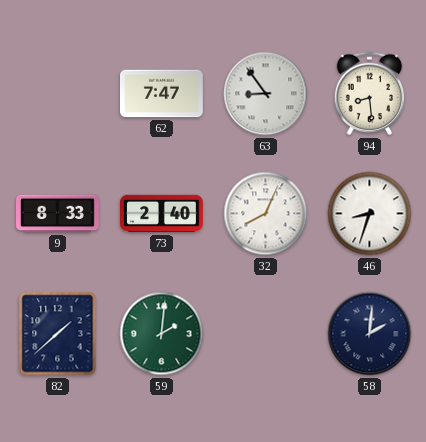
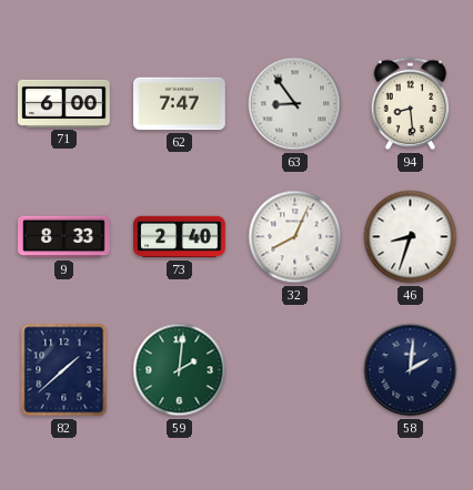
71: none -> 6:00 (64, 103)
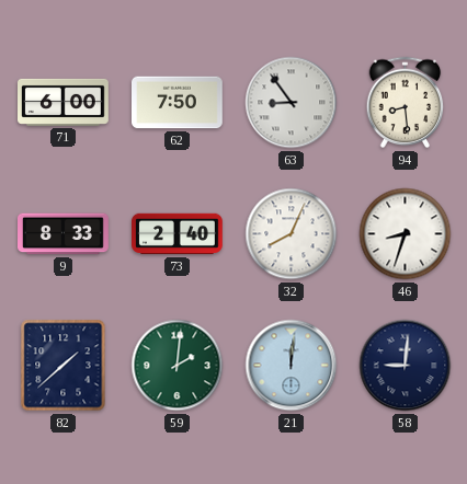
62: 7:47 -> 7:50 (178, 103)
21: none -> 12:01 (292, 366)
58: 2:01 -> 9:01 (406, 366)
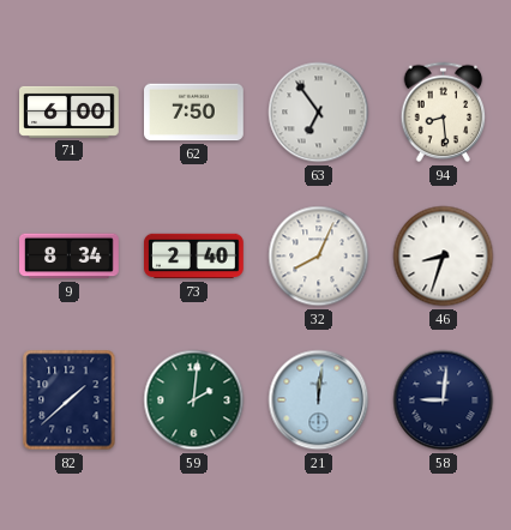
63: 8:54 -> 6:54 (319, 113)
9: 8:33 -> 8:34 (70, 257)
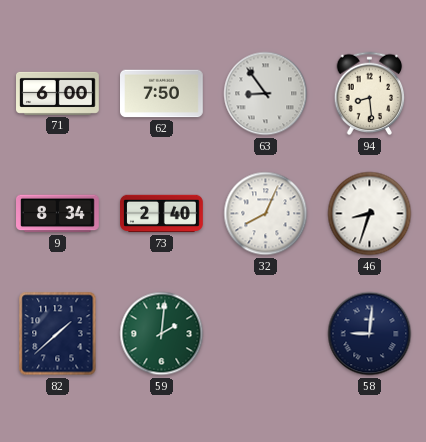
63: 6:54 -> 8:54 (266, 94)
21: 12:01 -> none (319, 400)
